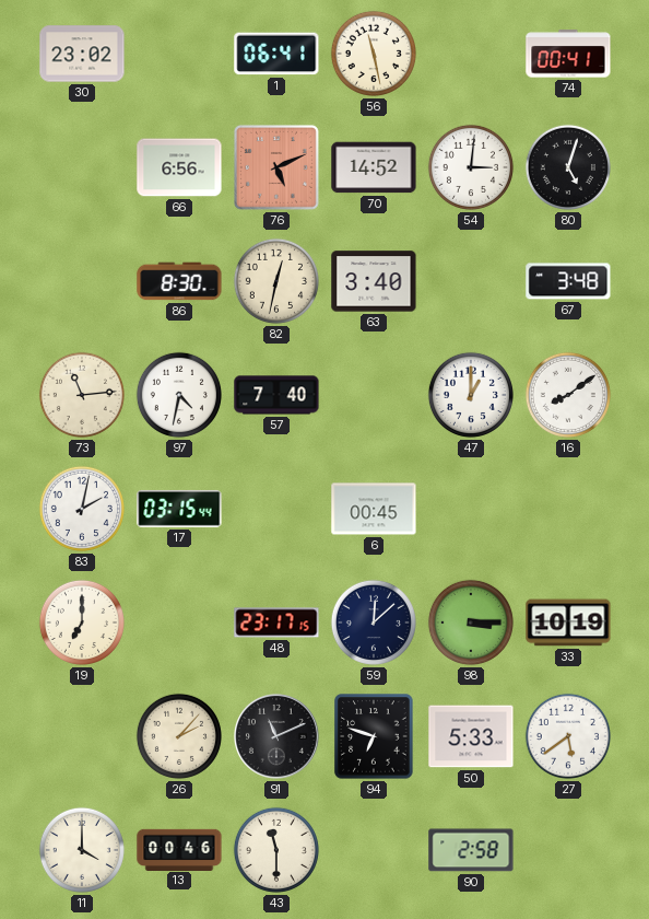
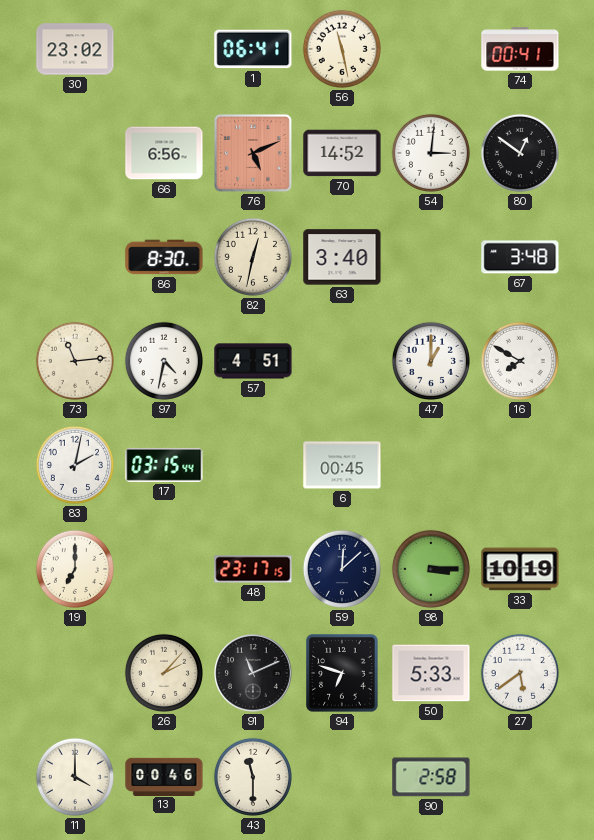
80: 5:03 -> 12:51 (520, 153)
57: 7:40 -> 4:51 (253, 361)
16: 8:09 -> 7:50 (520, 361)
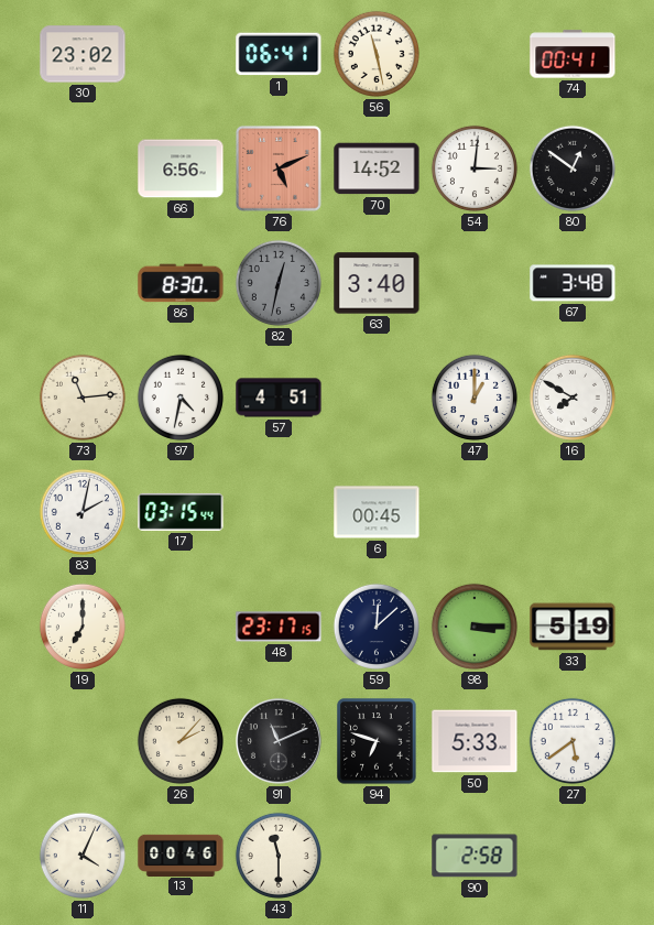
82 dial: cream -> grey (279, 283)
33: 10:19 -> 5:19 (573, 627)
11: 4:00 -> 4:04 (83, 856)
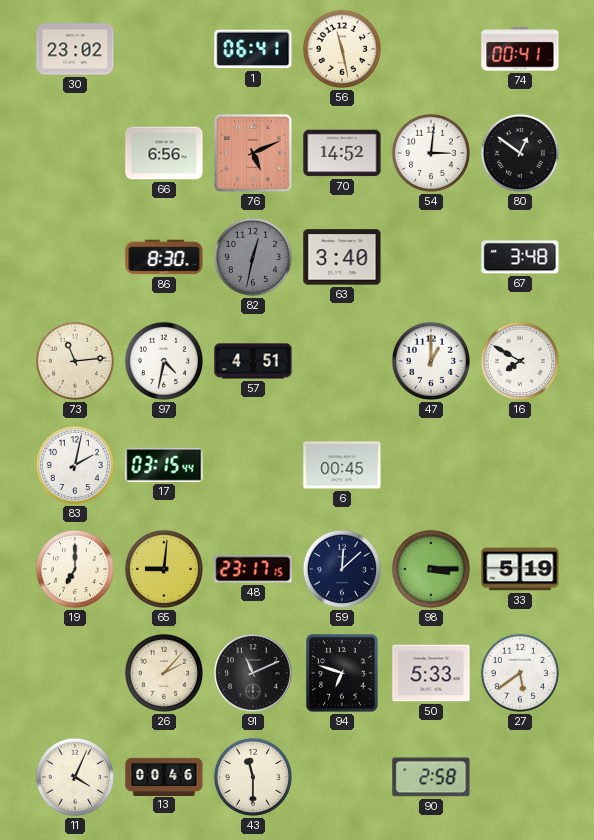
65: none -> 9:01 (164, 569)
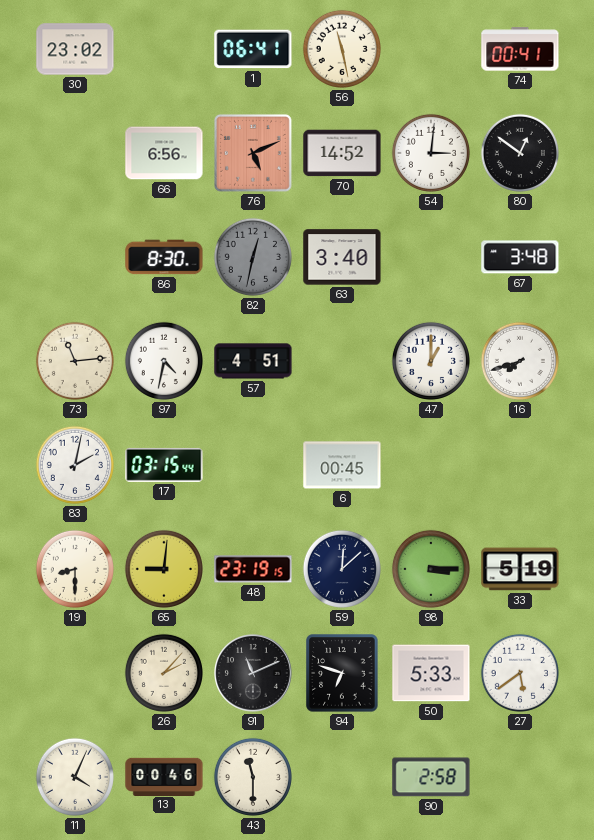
16: 7:50 -> 7:42 (520, 361)
19: 7:00 -> 8:30 (75, 569)
48: 23:17 -> 23:19 (253, 569)
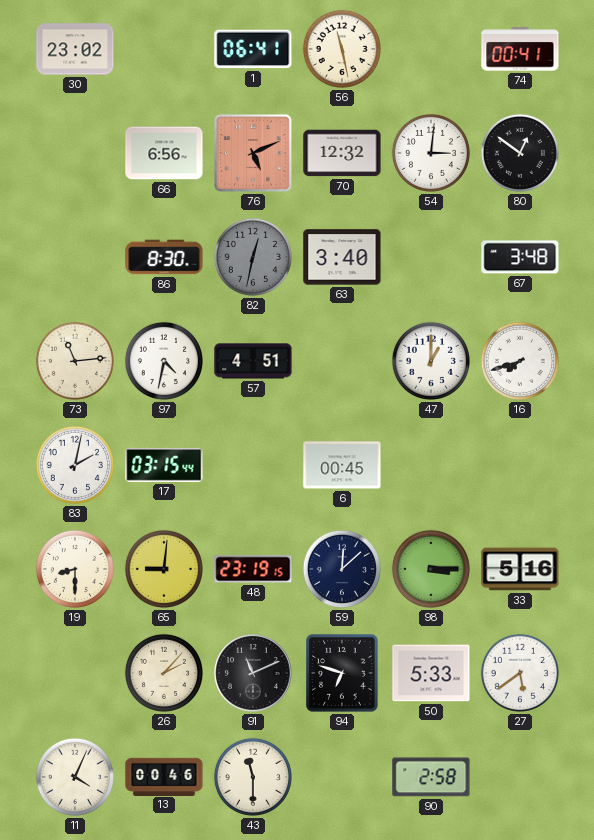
70: 14:52 -> 12:32 (342, 153)
33: 5:19 -> 5:16 (520, 569)
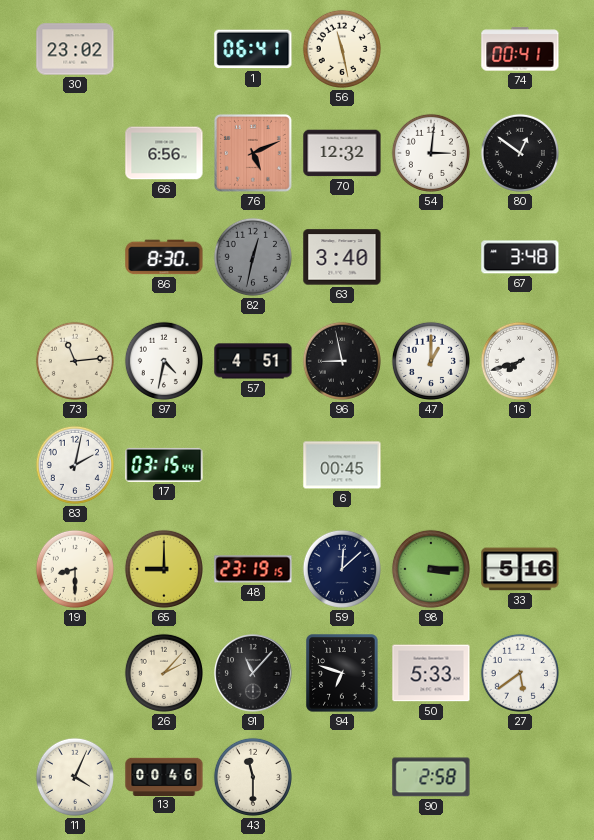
96: none -> 8:58 (342, 361)
65: 9:01 -> 9:00 (164, 569)
91: 11:11 -> 11:07 (254, 674)
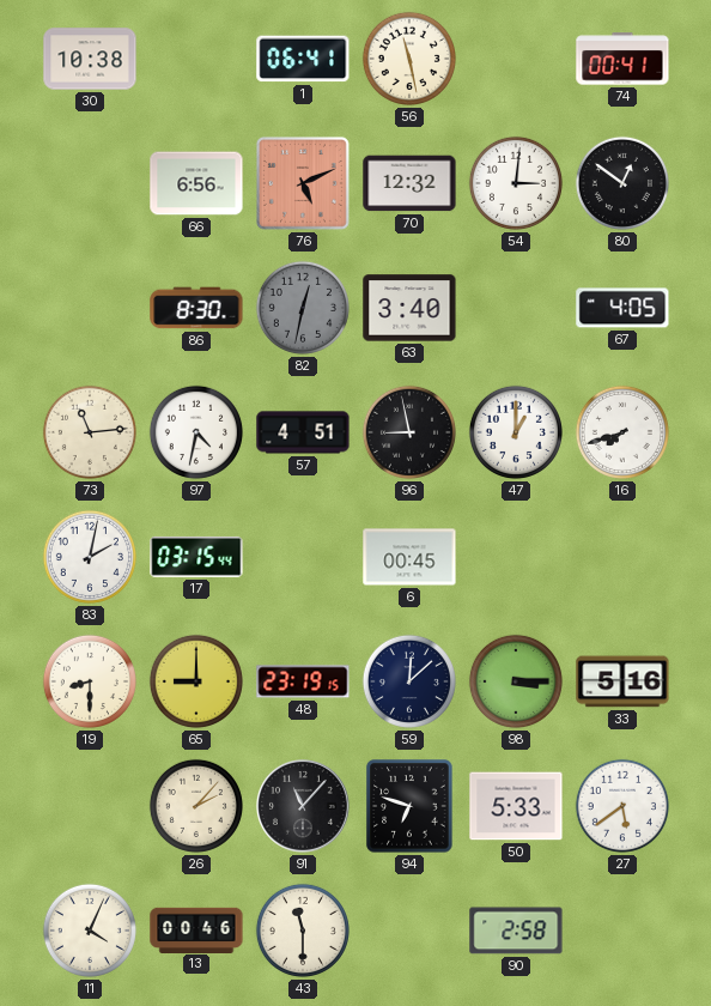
30: 23:02 -> 10:38 (90, 59)
67: 3:48 -> 4:05 (622, 308)
